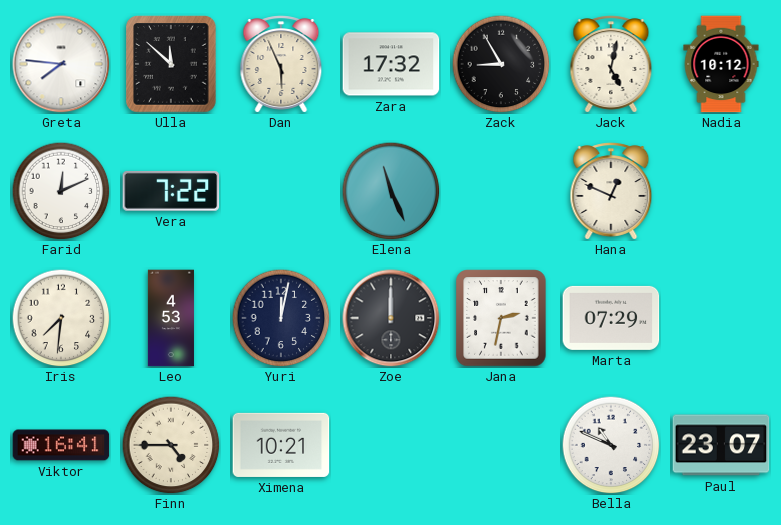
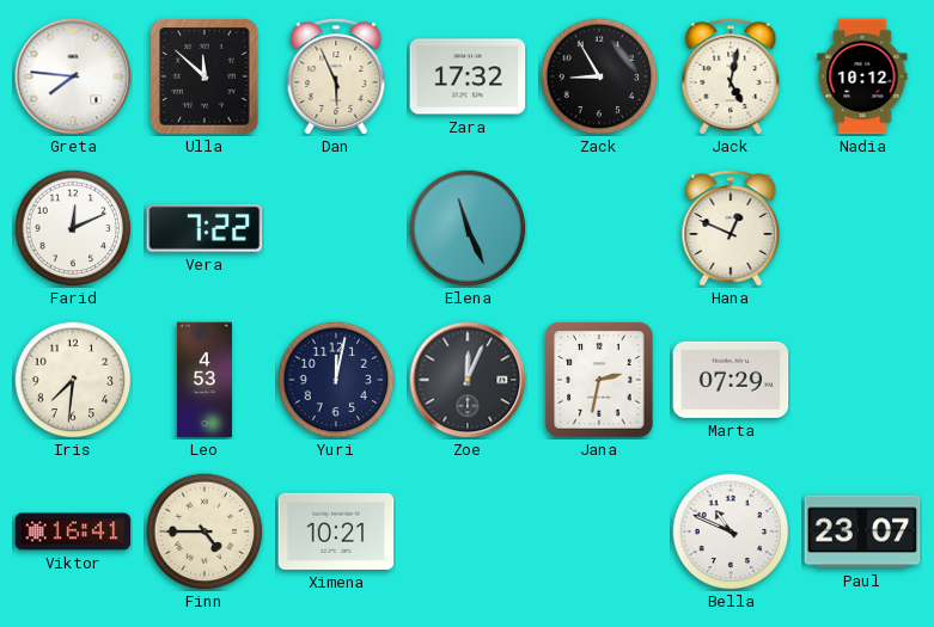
Zoe: 12:00 -> 12:04 (468, 380)
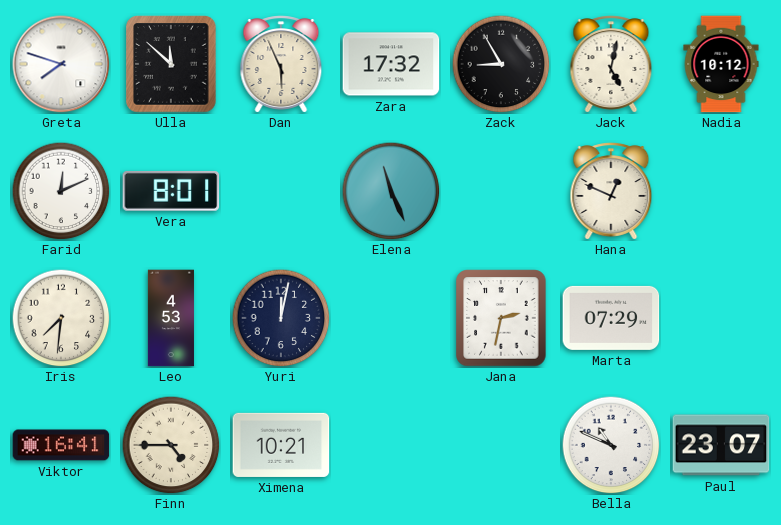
Greta: 7:46 -> 7:48 (61, 64)
Vera: 7:22 -> 8:01 (171, 191)
Zoe: 12:04 -> none (468, 380)
